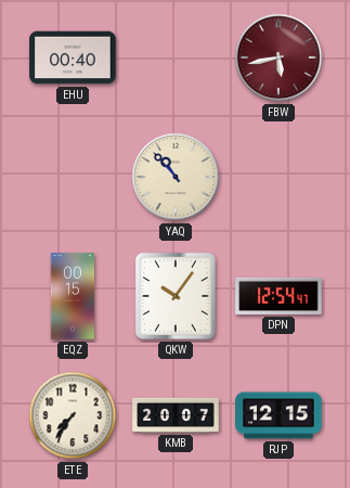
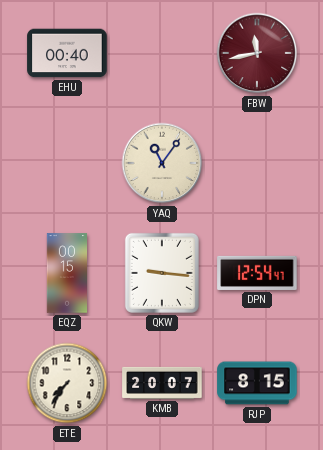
FBW: 5:43 -> 11:43 (257, 53)
YAQ: 10:53 -> 11:06 (162, 163)
QKW: 10:06 -> 9:16 (162, 273)
RJP: 12:15 -> 8:15 (257, 383)
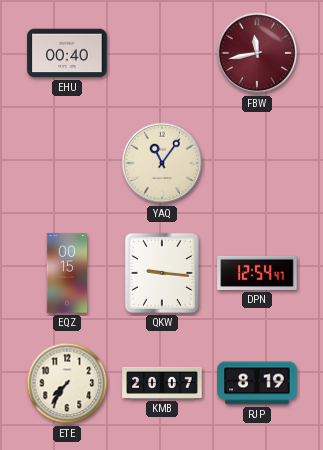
RJP: 8:15 -> 8:19 (257, 383)
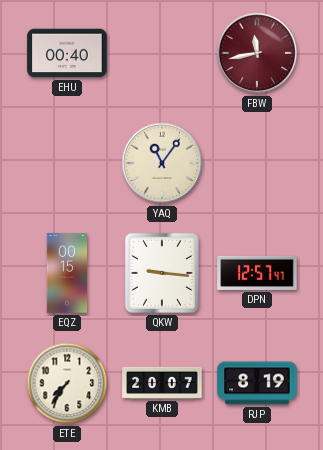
DPN: 12:54 -> 12:57 (257, 273)
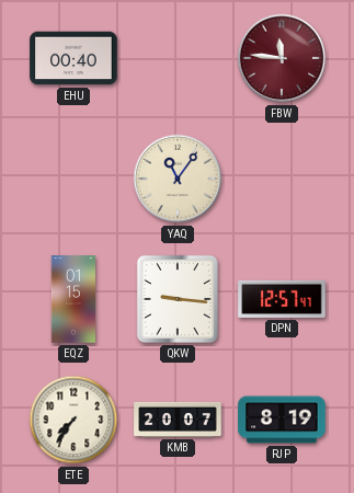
FBW: 11:43 -> 11:46 (282, 58)
EQZ: 00:15 -> 01:15 (73, 299)
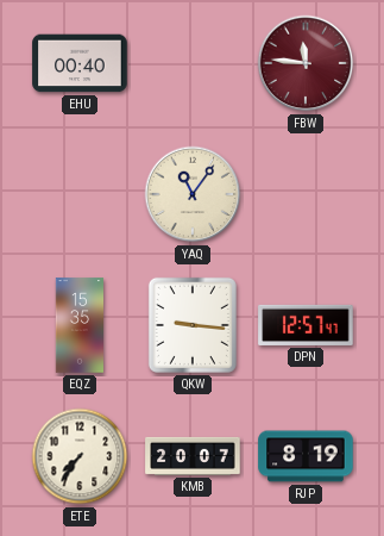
EQZ: 01:15 -> 15:35 (80, 325)
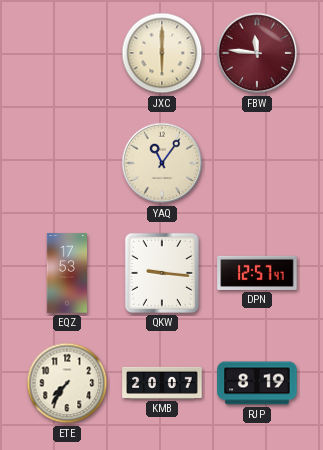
EHU: 00:40 -> none (80, 63)
JXC: none -> 6:00 (162, 53)
EQZ: 15:35 -> 17:53 (67, 273)
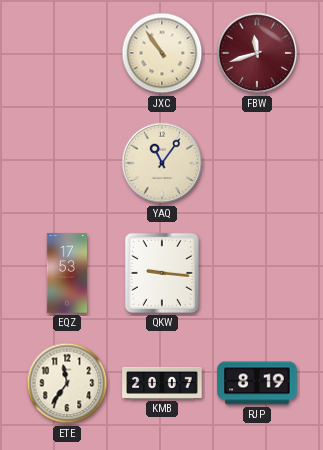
JXC: 6:00 -> 10:54 (162, 53)
FBW: 11:46 -> 11:42 (257, 53)
DPN: 12:57 -> none (257, 273)
ETE: 7:36 -> 11:36 (67, 383)
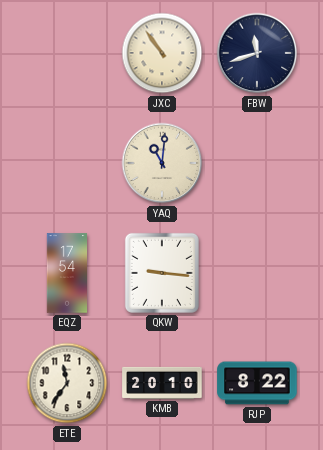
FBW dial: burgundy -> navy (257, 53)
YAQ: 11:06 -> 11:01 (162, 163)
EQZ: 17:53 -> 17:54 (67, 273)
KMB: 20:07 -> 20:10 (162, 383)
RJP: 8:19 -> 8:22 (257, 383)
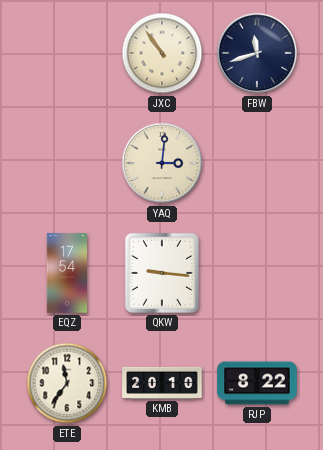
YAQ: 11:01 -> 3:01 (162, 163)
